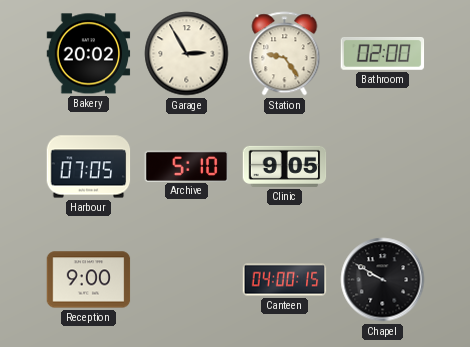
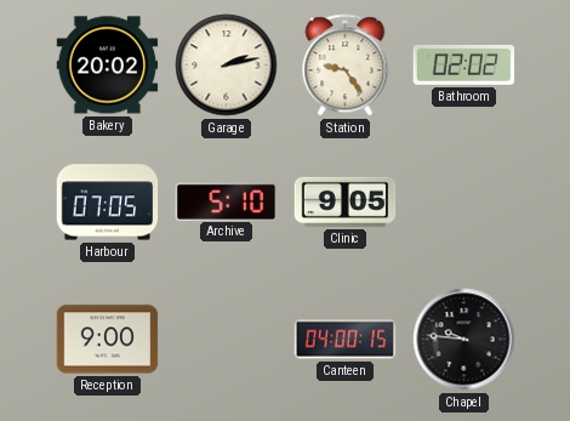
Garage: 2:55 -> 2:13 (227, 66)
Bathroom: 02:00 -> 02:02 (464, 66)
Chapel: 9:50 -> 9:46 (464, 340)
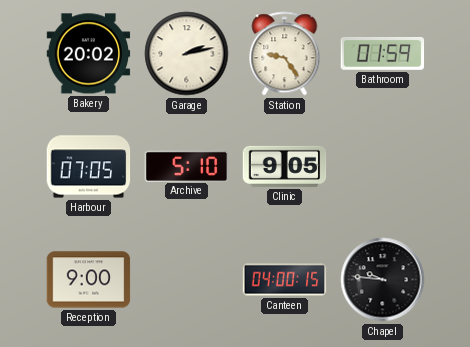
Bathroom: 02:02 -> 01:59 (383, 54)
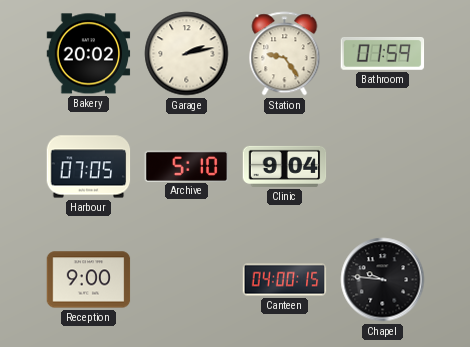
Clinic: 9:05 -> 9:04 (285, 166)
